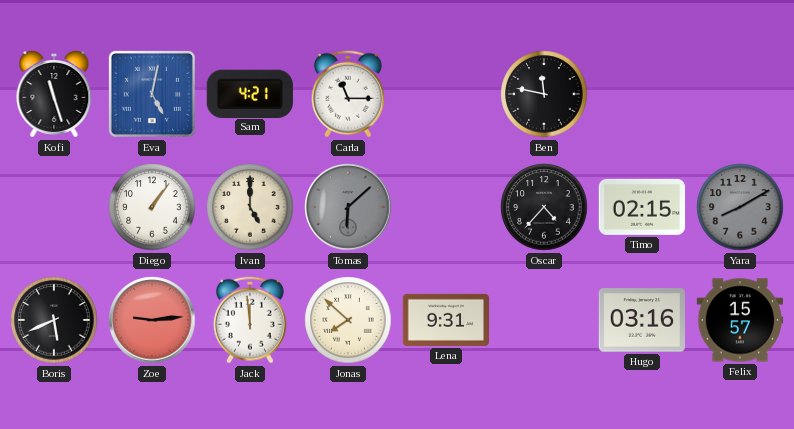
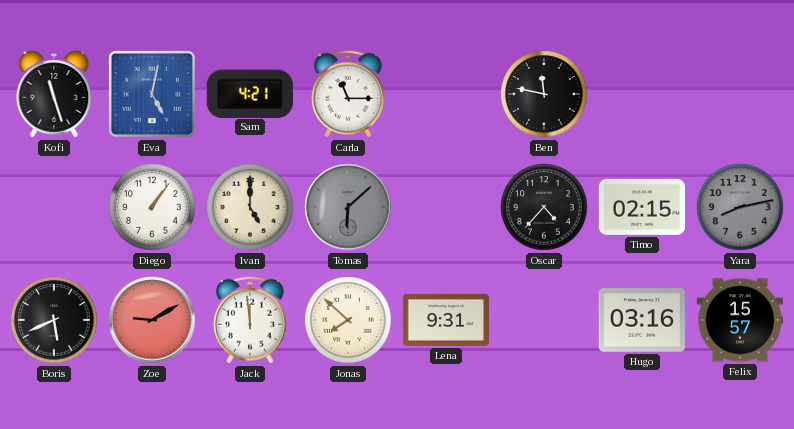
Yara: 8:10 -> 8:13 (740, 207)
Zoe: 9:14 -> 9:10 (152, 320)
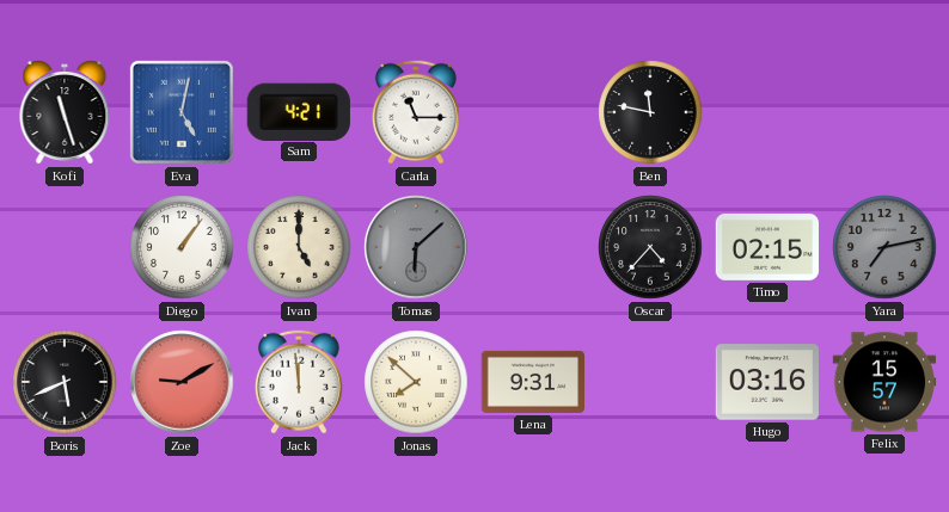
Yara: 8:13 -> 7:13 (884, 247)
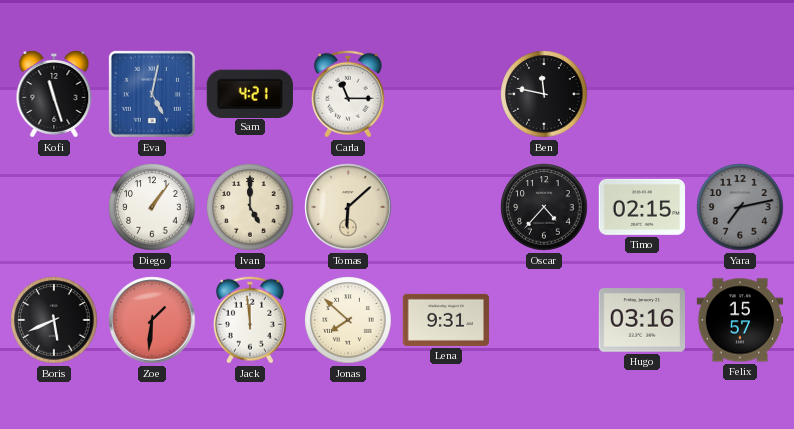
Tomas dial: grey -> cream (348, 207)
Zoe: 9:10 -> 1:31 (152, 320)
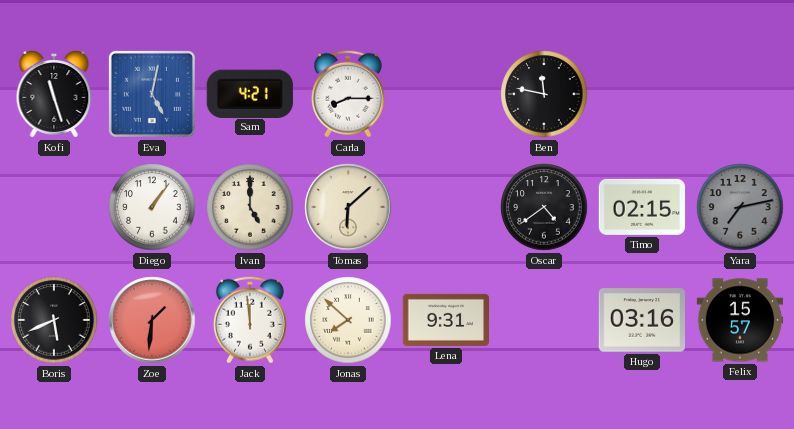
Carla: 11:15 -> 8:15 (348, 94)
Oscar: 4:37 -> 4:39 (544, 207)
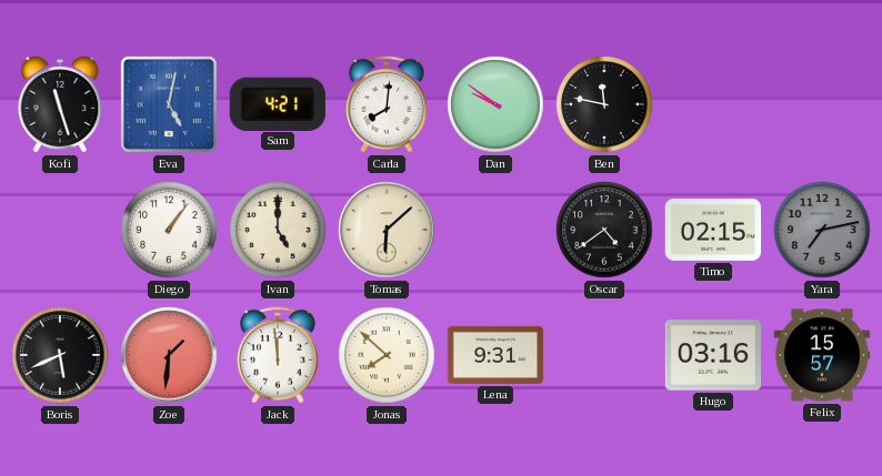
Carla: 8:15 -> 8:01 (387, 104)
Dan: none -> 9:51 (495, 104)
